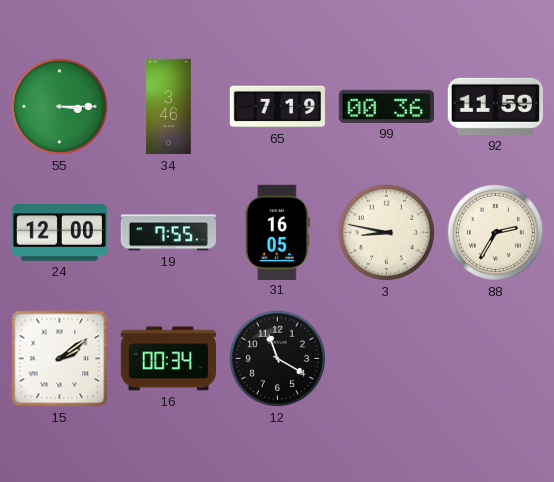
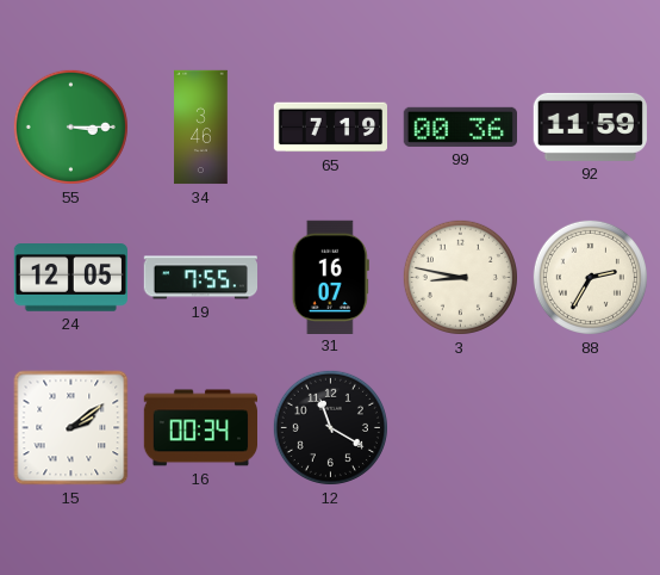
24: 12:00 -> 12:05 (71, 278)
31: 16:05 -> 16:07 (330, 277)
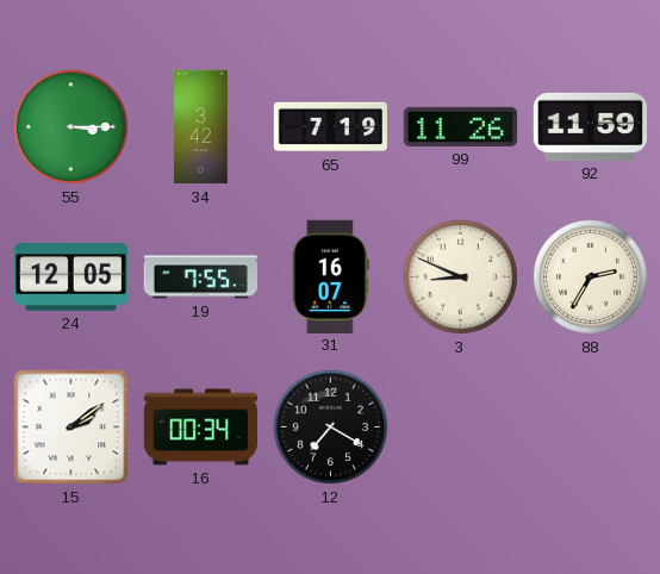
34: 3:46 -> 3:42 (201, 127)
99: 00:36 -> 11:26 (460, 126)
3: 8:47 -> 8:49 (460, 276)
12: 11:20 -> 7:20 (330, 426)
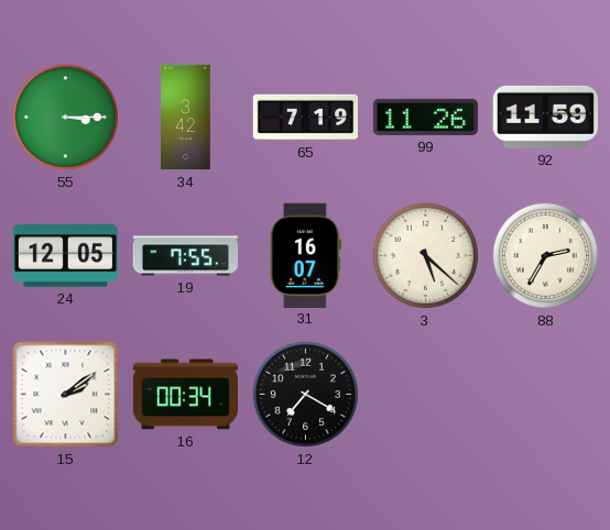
3: 8:49 -> 5:22 (425, 255)
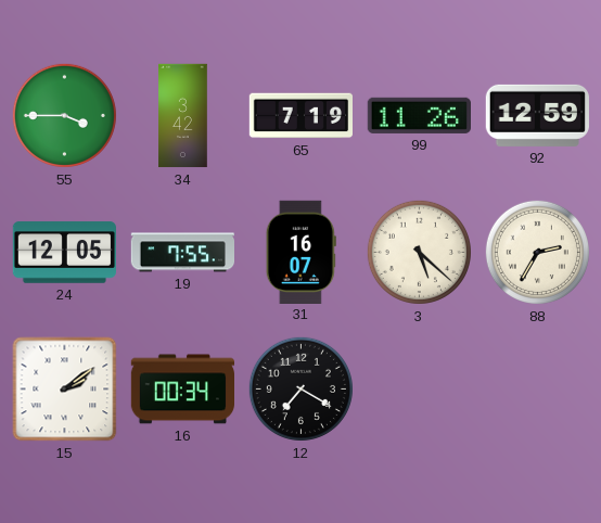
55: 3:15 -> 3:45 (64, 115)
92: 11:59 -> 12:59 (537, 115)
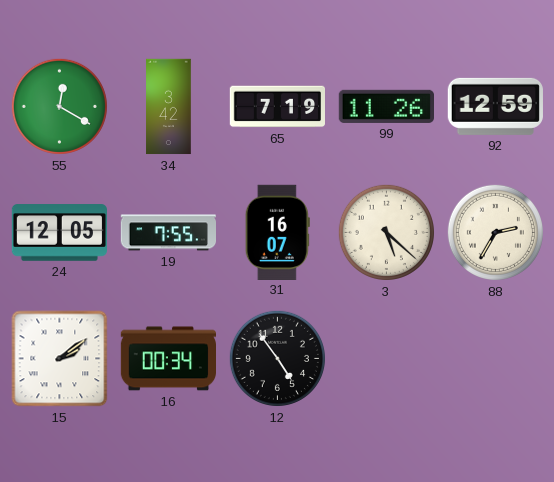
55: 3:45 -> 12:20 (59, 106)
12: 7:20 -> 4:54 (277, 358)
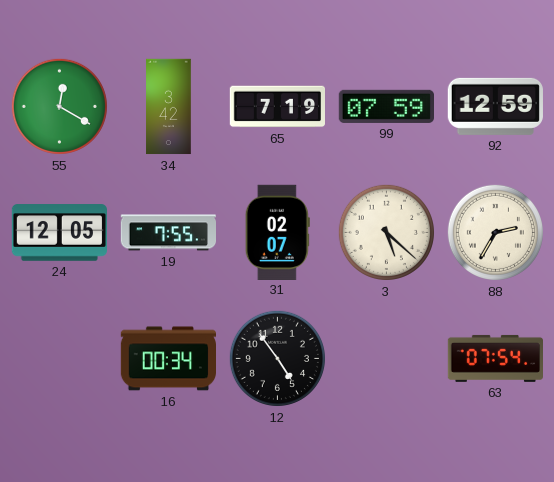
99: 11:26 -> 07:59 (386, 106)
31: 16:07 -> 02:07 (277, 232)
15: 2:09 -> none (60, 359)
63: none -> 07:54 (495, 358)
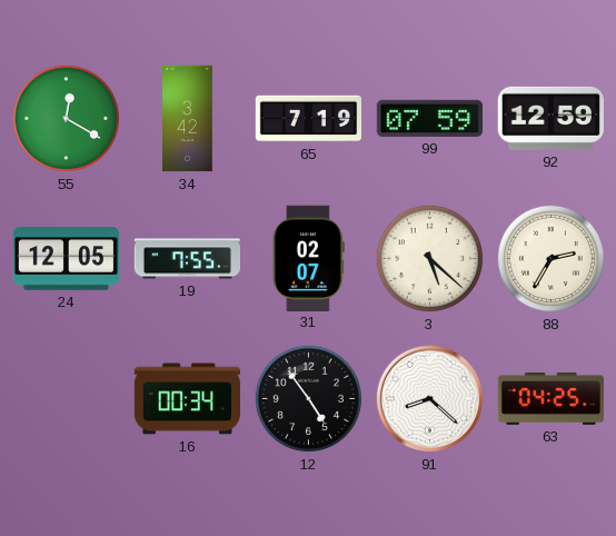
91: none -> 8:22 (430, 399)
63: 07:54 -> 04:25 (550, 398)
